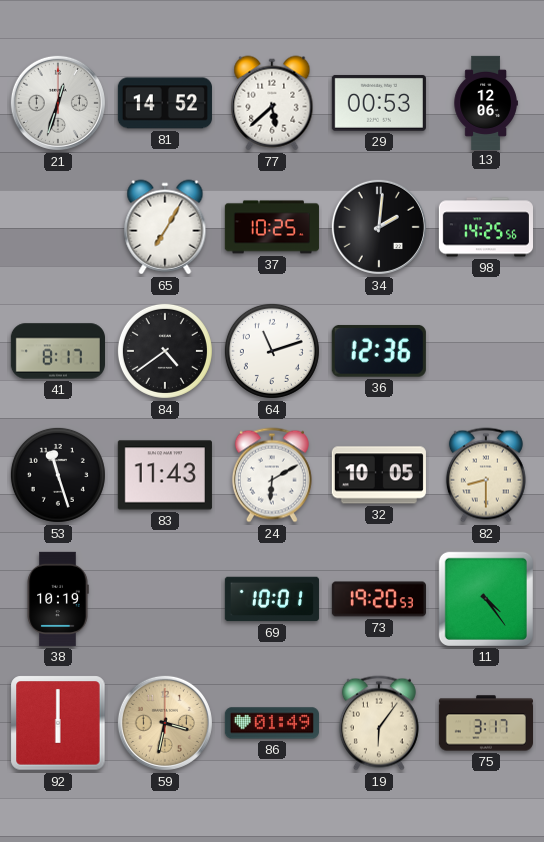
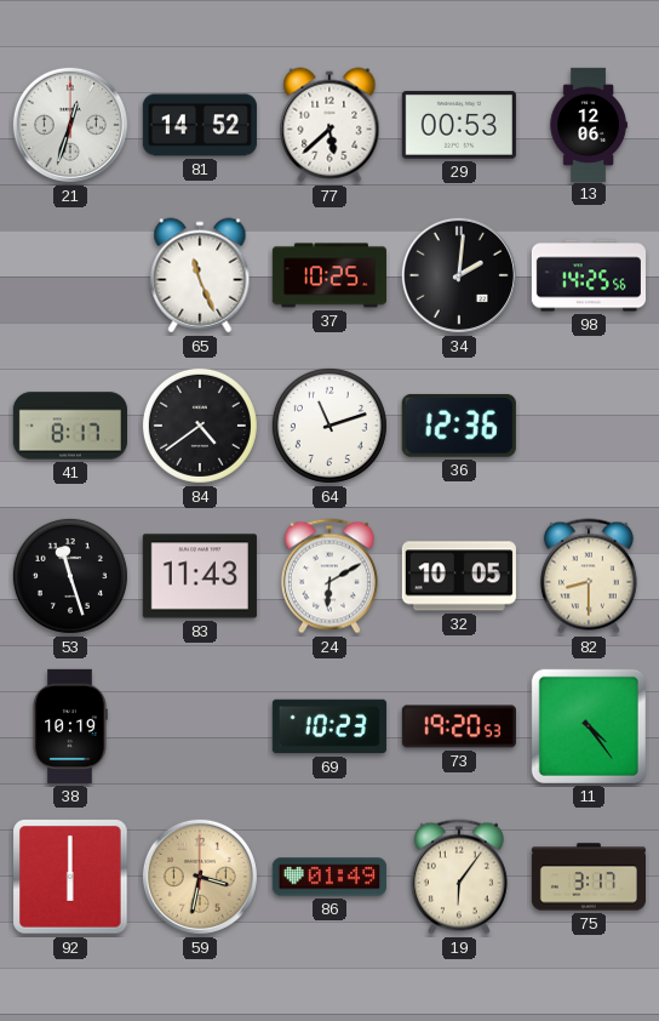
65: 7:05 -> 11:26 (200, 275)
69: 10:01 -> 10:23 (329, 726)
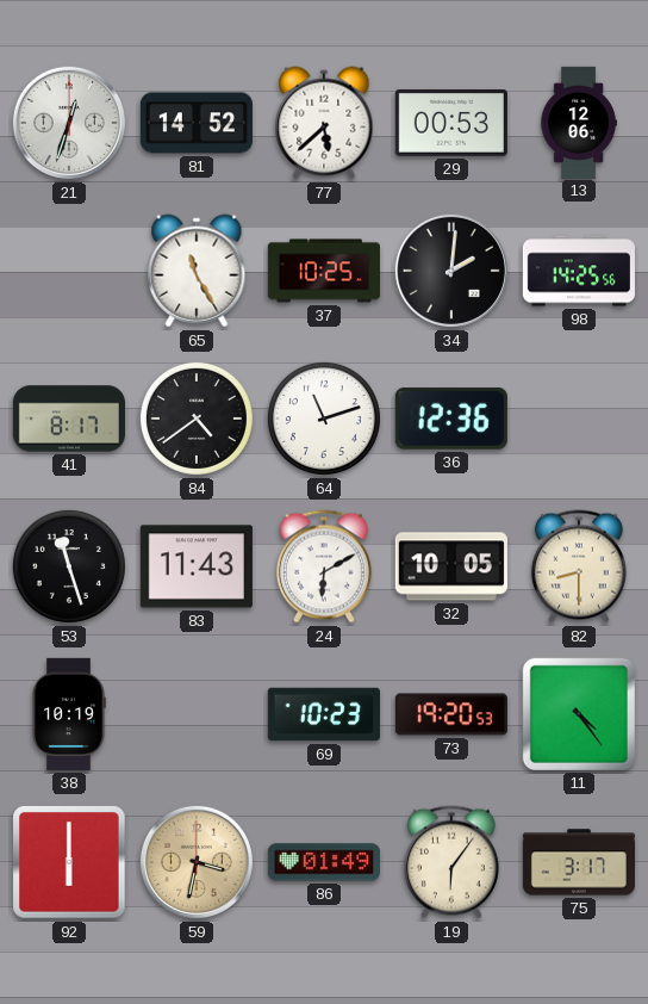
65: 11:26 -> 11:25 (197, 271)
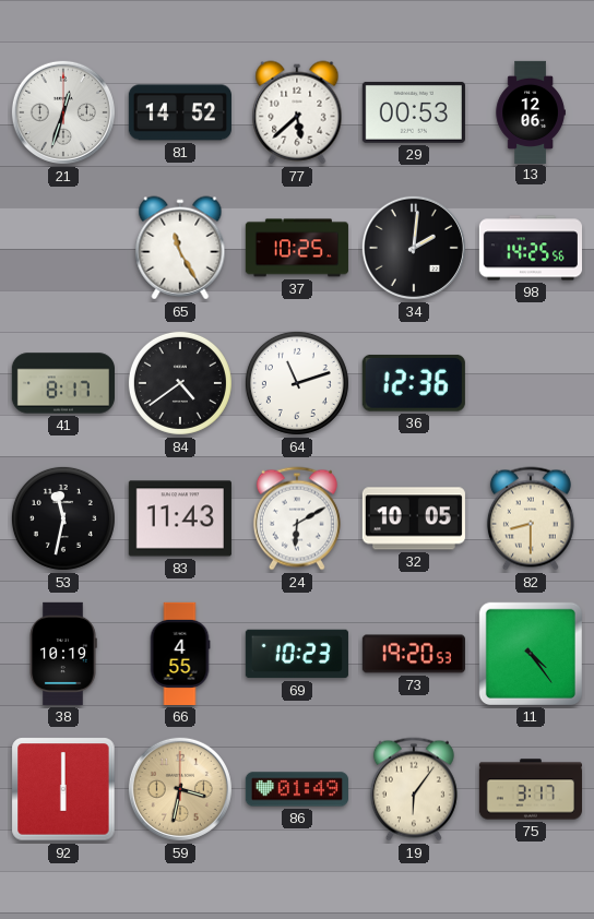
53: 11:27 -> 11:32 (63, 518)
66: none -> 4:55 (180, 654)
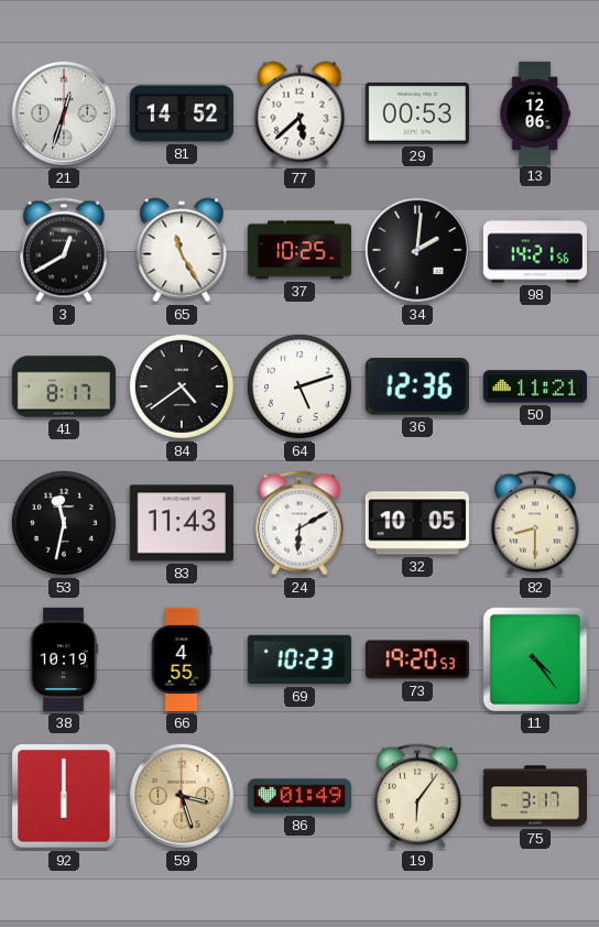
3: none -> 12:40 (64, 250)
98: 14:25 -> 14:21 (534, 250)
64: 11:12 -> 5:12 (299, 386)
50: none -> 11:21 (535, 386)
59: 3:32 -> 3:27 (182, 796)
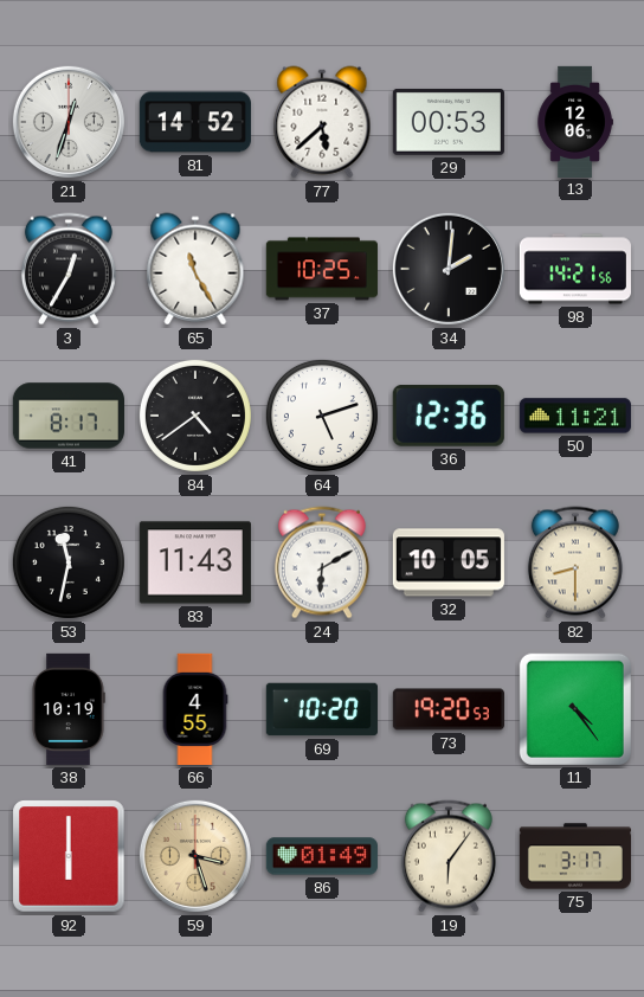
3: 12:40 -> 12:35 (69, 269)
69: 10:23 -> 10:20 (322, 709)
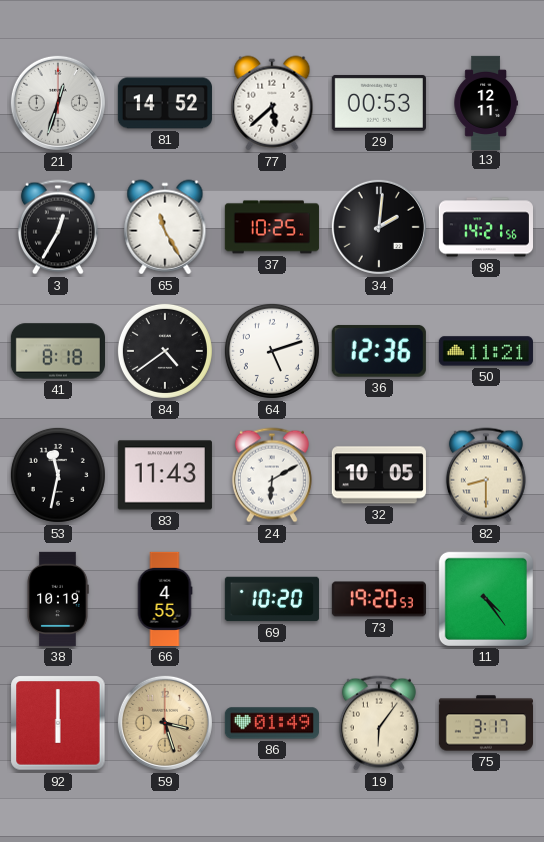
13: 12:06 -> 12:11 (486, 102)
41: 8:17 -> 8:18 (57, 351)
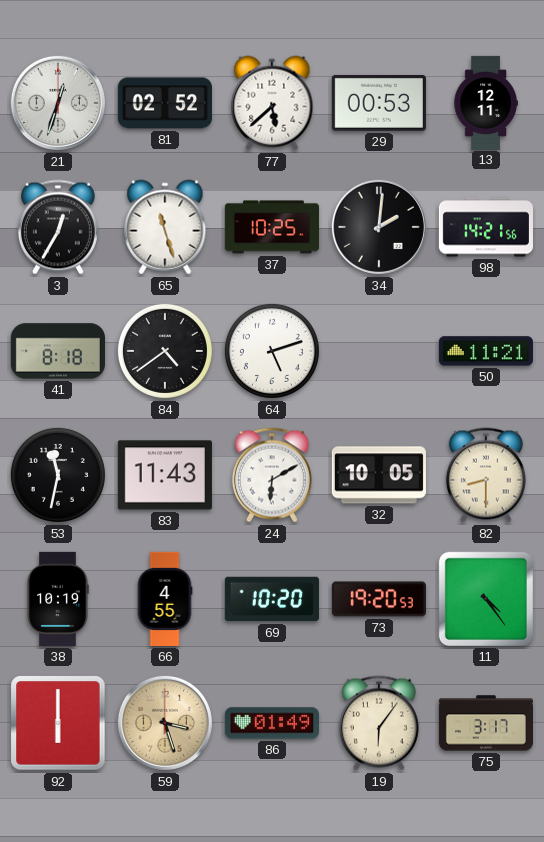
81: 14:52 -> 02:52 (165, 103)
65: 11:25 -> 11:27 (165, 227)
36: 12:36 -> none (379, 351)
